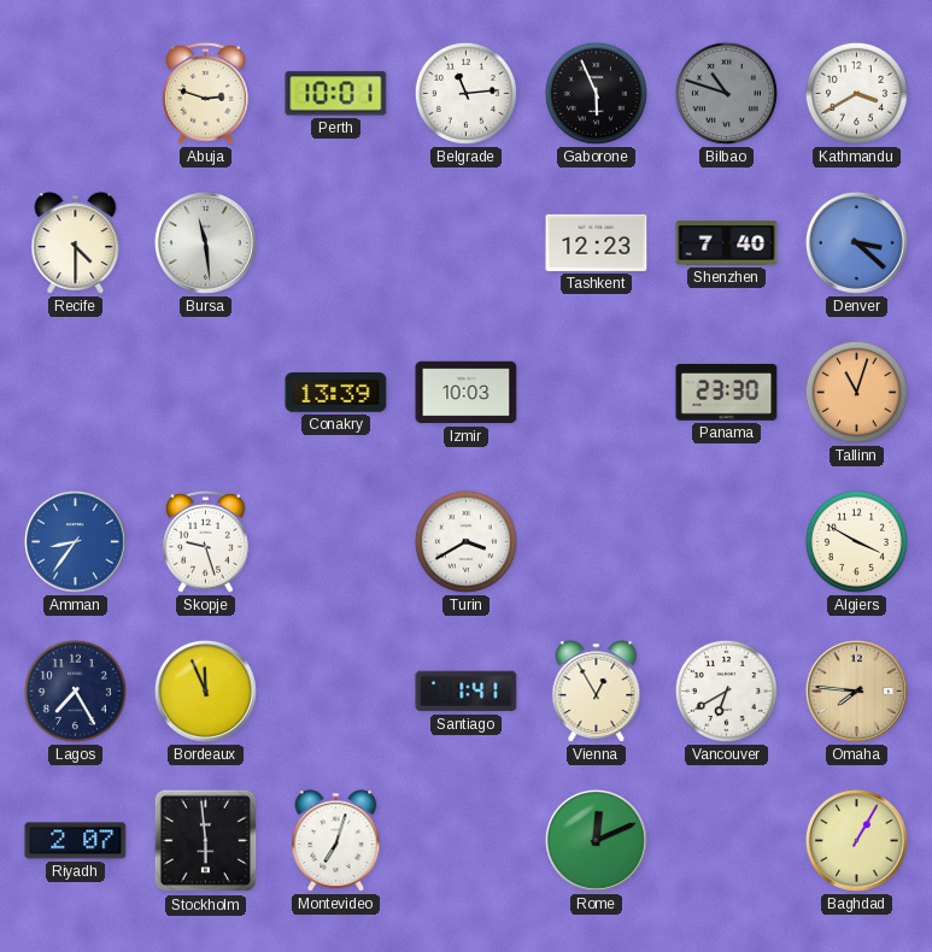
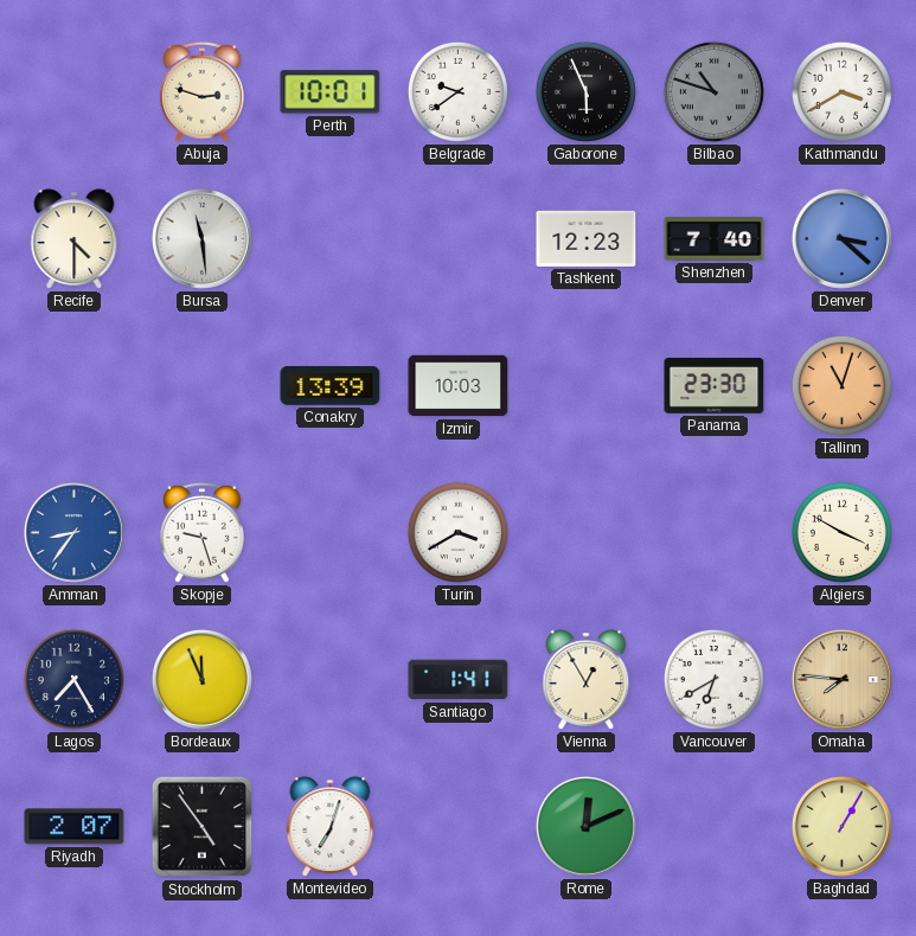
Belgrade: 11:14 -> 9:39 (457, 91)
Stockholm: 5:59 -> 4:54 (203, 827)
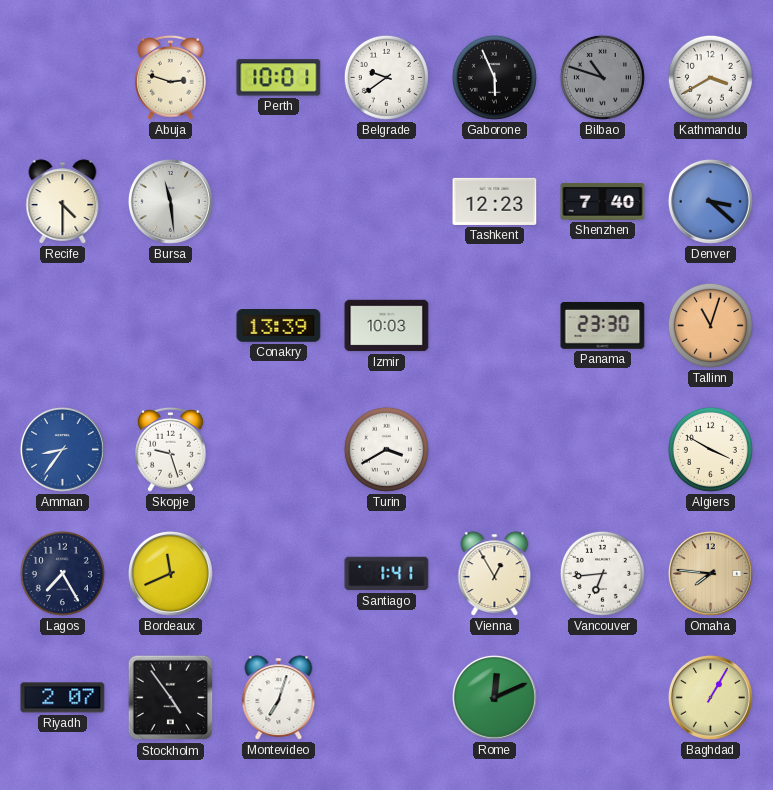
Bordeaux: 11:56 -> 11:41 (170, 573)
Vancouver: 6:40 -> 6:44 (602, 573)
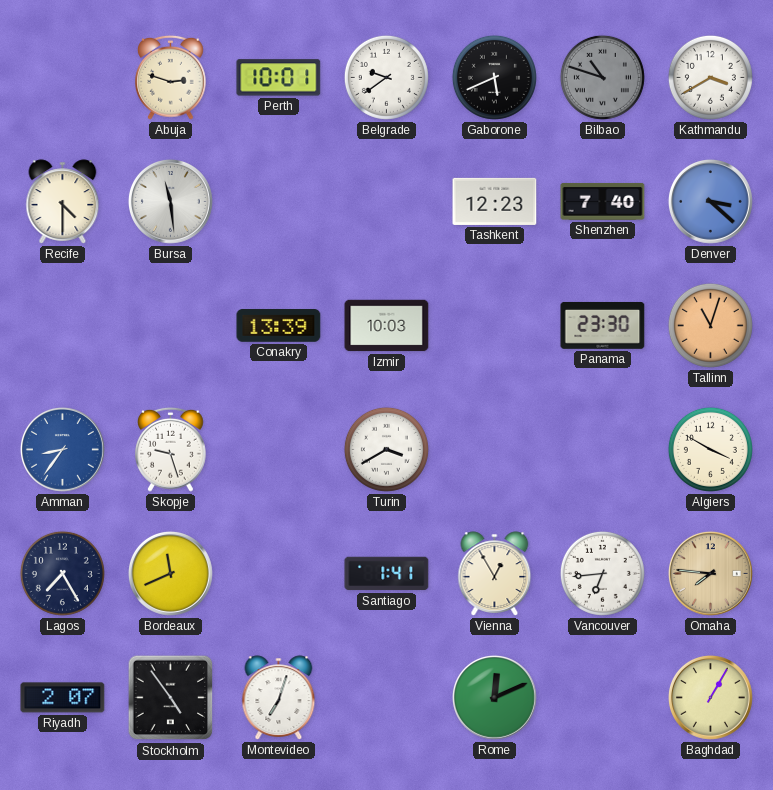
Gaborone: 5:56 -> 5:41 (494, 77)
